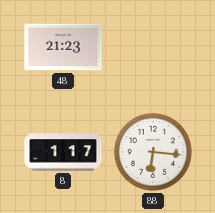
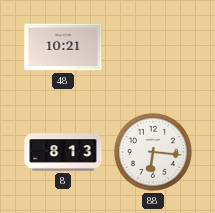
48: 21:23 -> 10:21 (63, 47)
8: 1:17 -> 8:13 (63, 152)
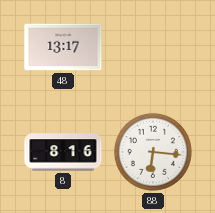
48: 10:21 -> 13:17 (63, 47)
8: 8:13 -> 8:16 (63, 152)
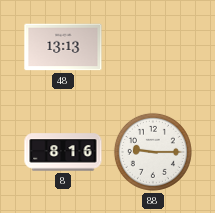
48: 13:17 -> 13:13 (63, 47)
88: 6:16 -> 9:15 (153, 152)
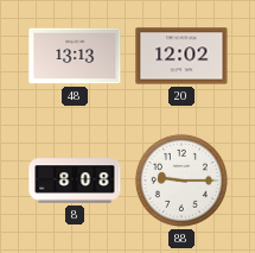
20: none -> 12:02 (181, 56)
8: 8:16 -> 8:08 (75, 181)
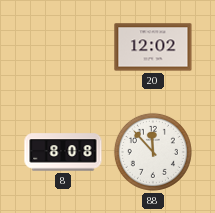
48: 13:13 -> none (75, 56)
88: 9:15 -> 11:53 (153, 152)
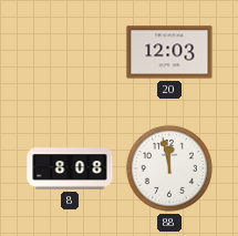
20: 12:02 -> 12:03 (169, 52)
88: 11:53 -> 11:58 (169, 168)
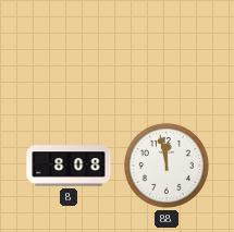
20: 12:03 -> none (169, 52)
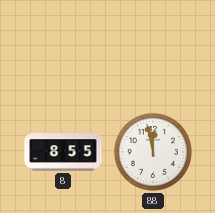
8: 8:08 -> 8:55 (63, 152)
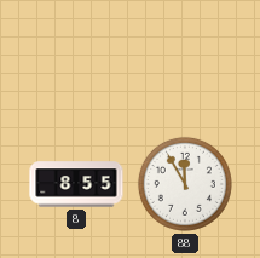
88: 11:58 -> 11:55 (185, 184)
